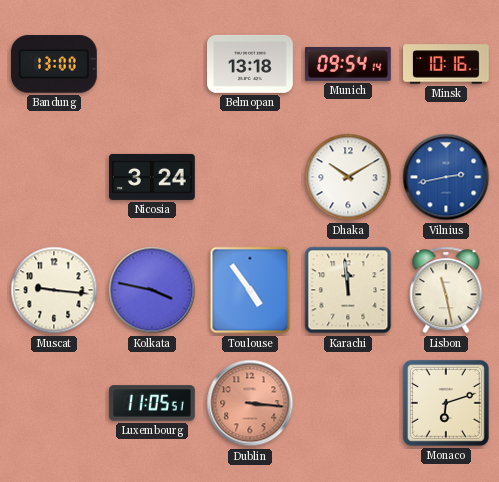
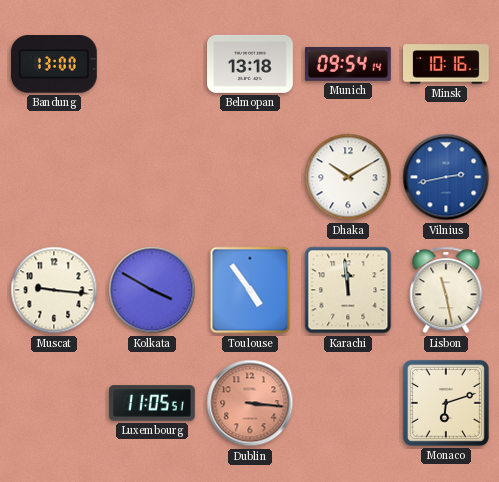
Nicosia: 3:24 -> none (153, 177)
Kolkata: 3:47 -> 3:50 (152, 290)
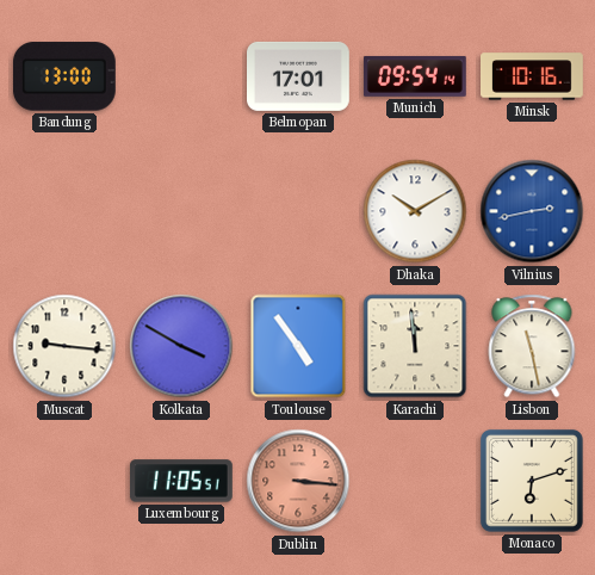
Belmopan: 13:18 -> 17:01 (299, 76)
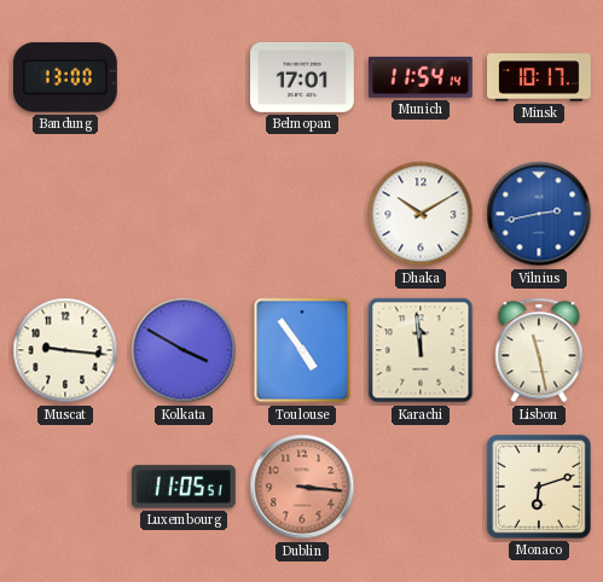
Munich: 09:54 -> 11:54 (421, 77)
Minsk: 10:16 -> 10:17 (540, 77)
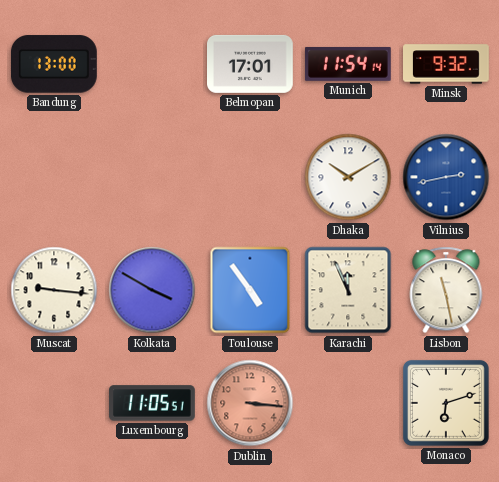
Minsk: 10:17 -> 9:32 (447, 64)
Karachi: 11:59 -> 11:56 (348, 290)
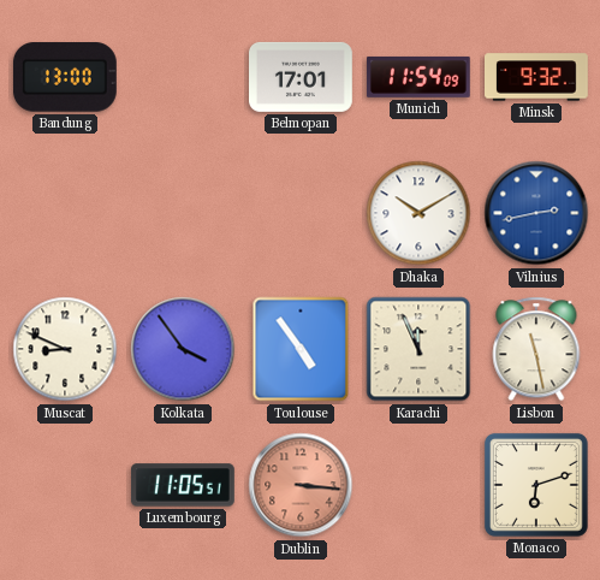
Munich: 11:54:14 -> 11:54:09 (418, 77)
Muscat: 9:16 -> 8:49 (65, 349)
Kolkata: 3:50 -> 3:54 (183, 349)
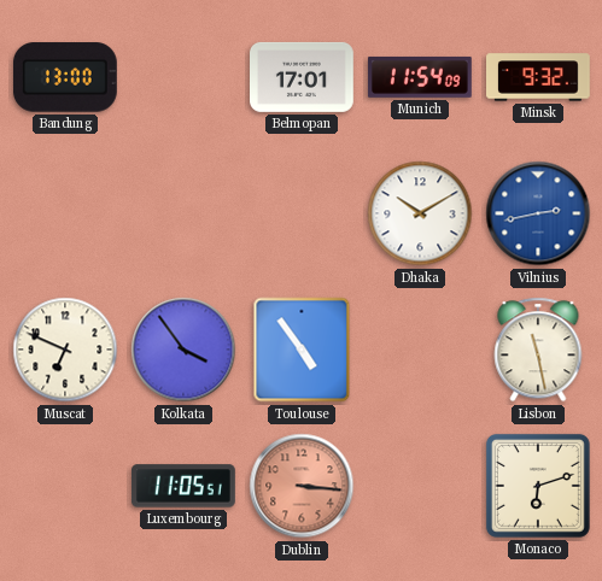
Muscat: 8:49 -> 6:49 (65, 350)
Karachi: 11:56 -> none (418, 349)
